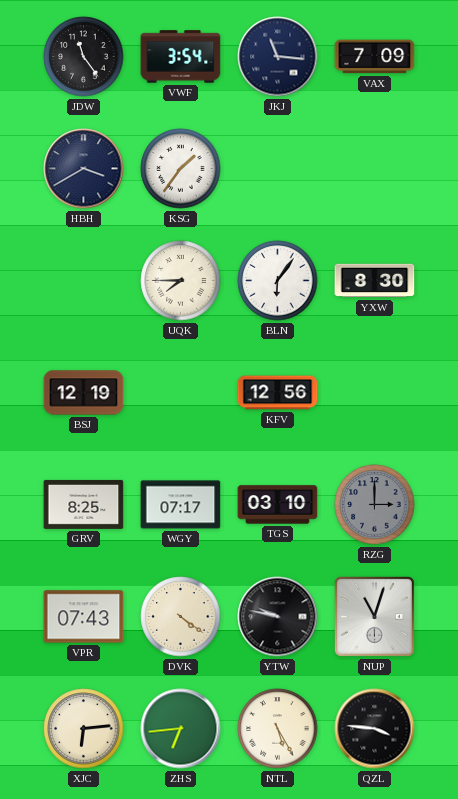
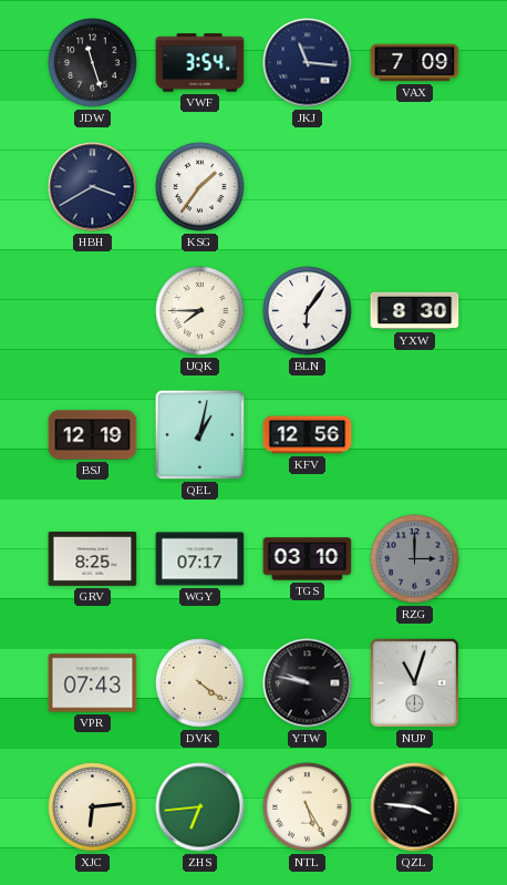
JDW: 11:24 -> 11:27 (93, 63)
QEL: none -> 1:02 (199, 434)
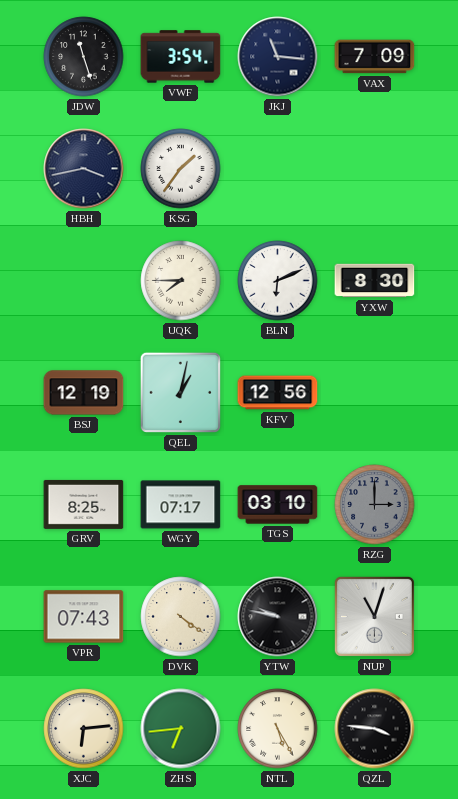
HBH: 3:40 -> 3:43 (84, 169)
BLN: 6:06 -> 6:11 (278, 281)
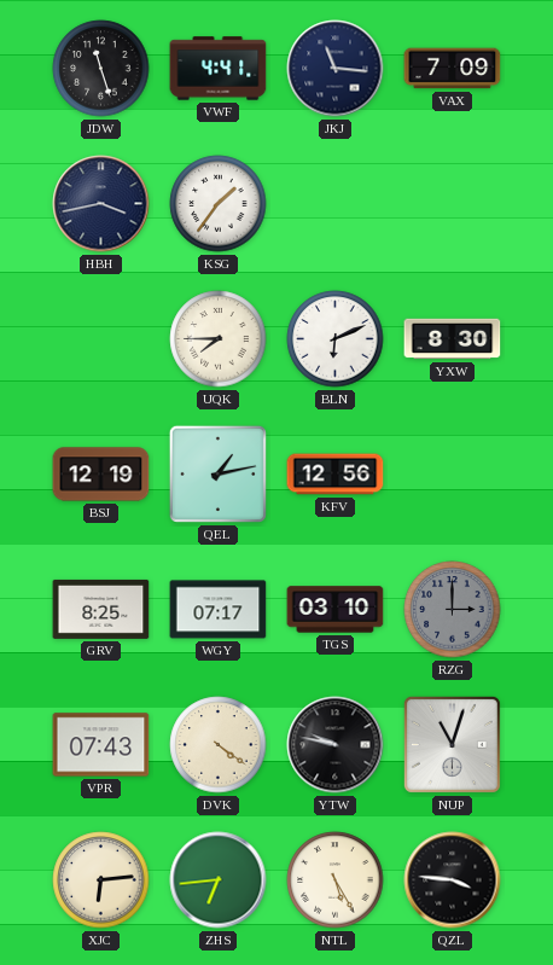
VWF: 3:54 -> 4:41 (219, 69)
QEL: 1:02 -> 1:13 (217, 473)
